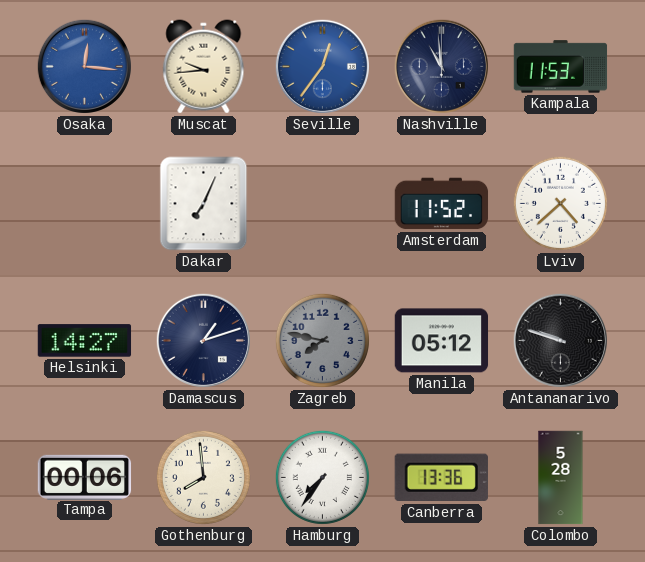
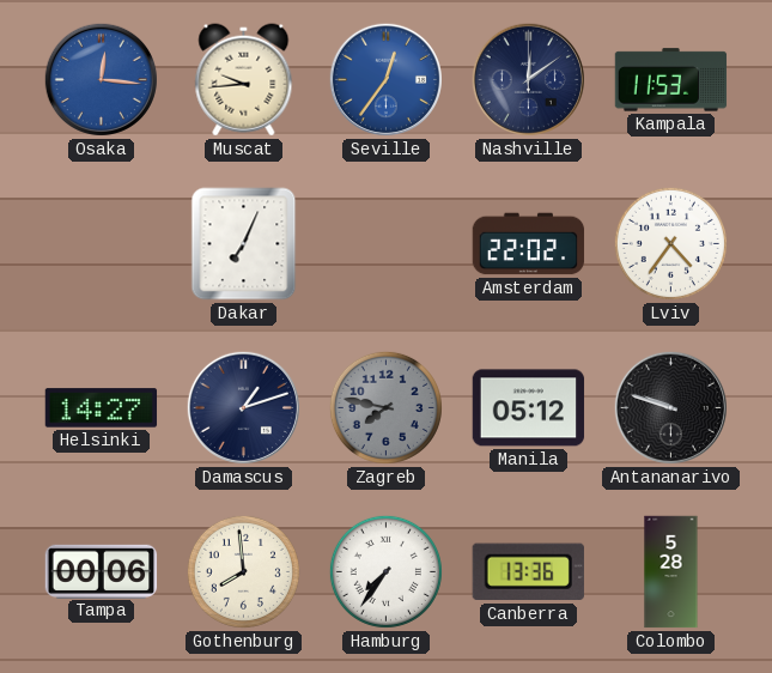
Nashville: 10:59 -> 12:09 (528, 79)
Amsterdam: 11:52 -> 22:02 (529, 244)
Lviv: 4:38 -> 4:36 (670, 243)
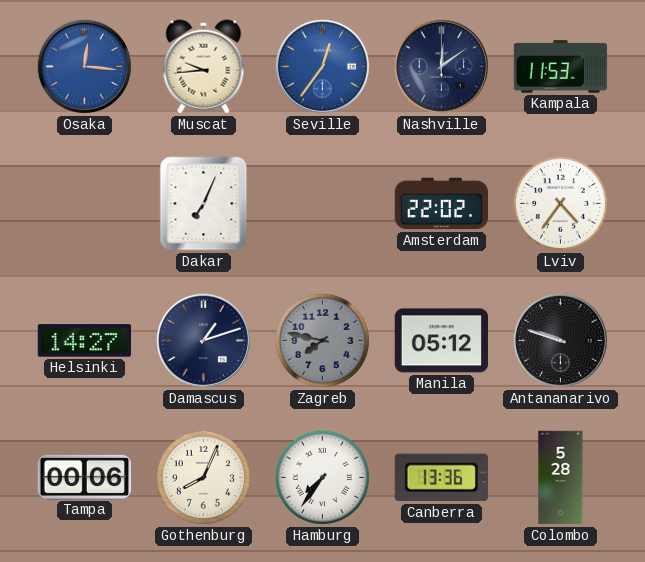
Gothenburg: 7:59 -> 8:04 (203, 477)
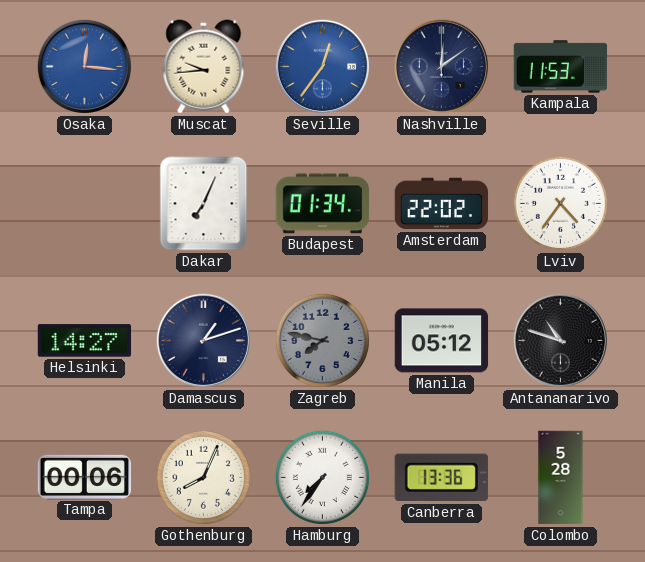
Budapest: none -> 01:34 (323, 204)
Antananarivo: 9:48 -> 10:48 (560, 340)
